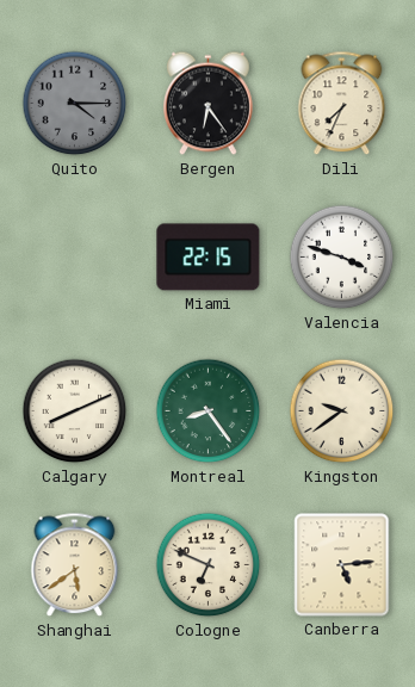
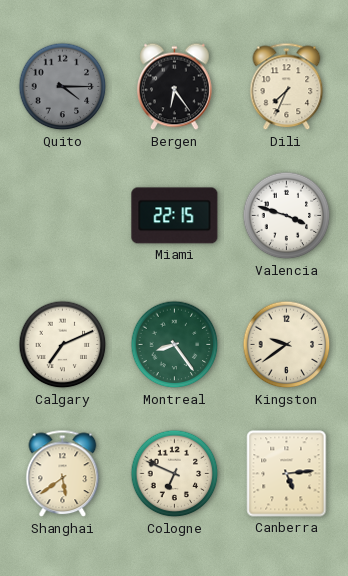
Calgary: 8:11 -> 7:11 (63, 345)
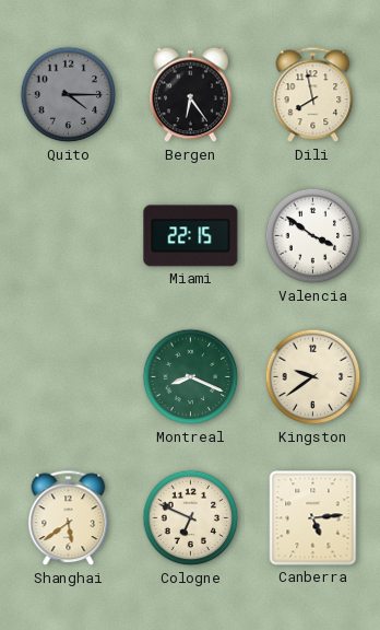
Dili: 7:34 -> 7:58 (313, 95)
Valencia: 3:48 -> 3:51 (313, 236)
Calgary: 7:11 -> none (63, 345)
Montreal: 8:24 -> 8:19 (191, 377)
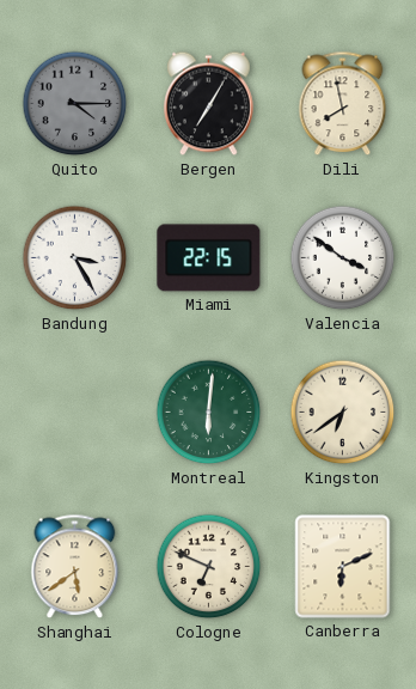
Bergen: 6:24 -> 7:05 (209, 104)
Bandung: none -> 3:25 (75, 258)
Montreal: 8:19 -> 6:01 (209, 413)
Kingston: 9:39 -> 6:39 (343, 413)
Canberra: 5:14 -> 6:11 (343, 567)
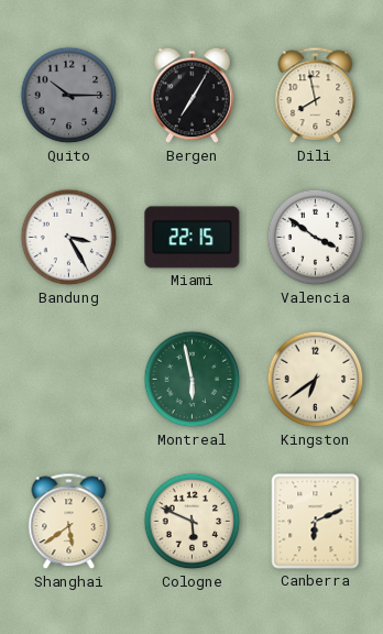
Quito: 4:15 -> 10:15 (69, 96)
Montreal: 6:01 -> 5:58 (193, 380)
Cologne: 6:49 -> 5:49 (193, 522)
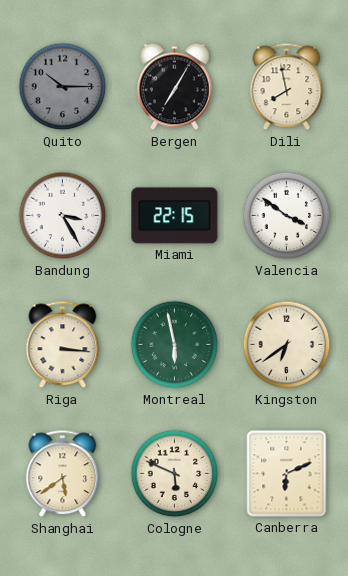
Riga: none -> 3:16 (63, 345)
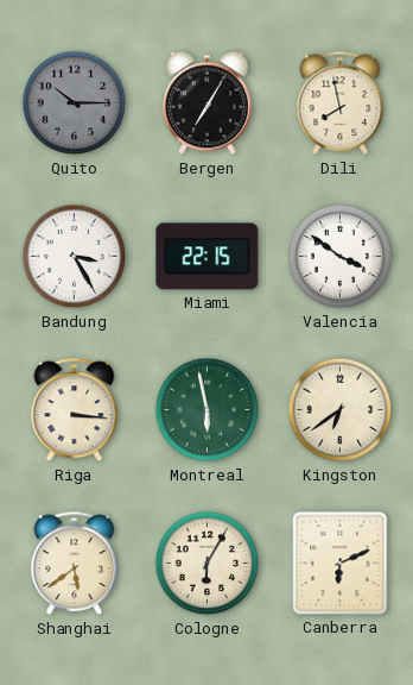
Cologne: 5:49 -> 6:05 (208, 564)
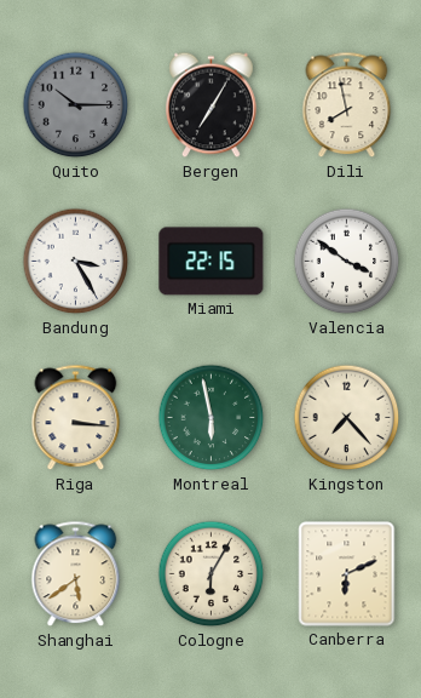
Kingston: 6:39 -> 7:23 (347, 418)
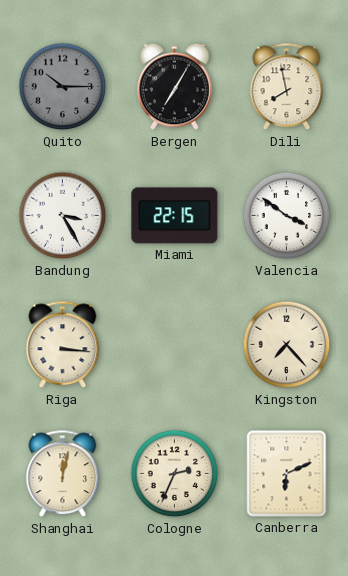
Montreal: 5:58 -> none (212, 418)
Shanghai: 5:39 -> 12:02 (63, 474)
Cologne: 6:05 -> 2:34 (175, 474)
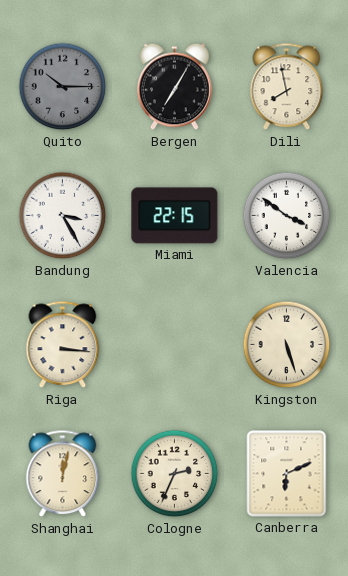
Kingston: 7:23 -> 5:27 (287, 345)
